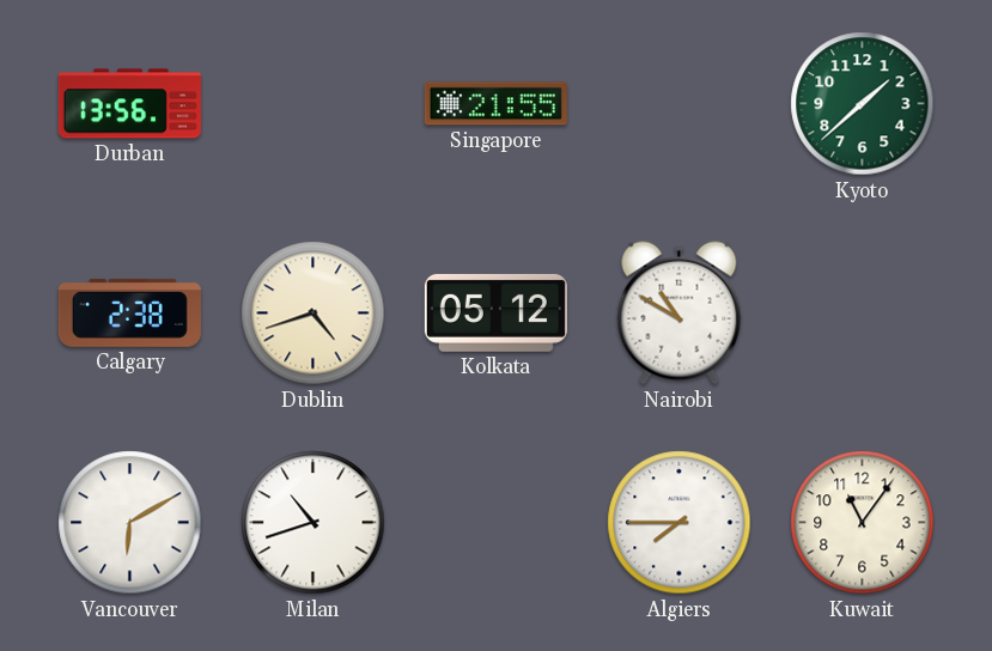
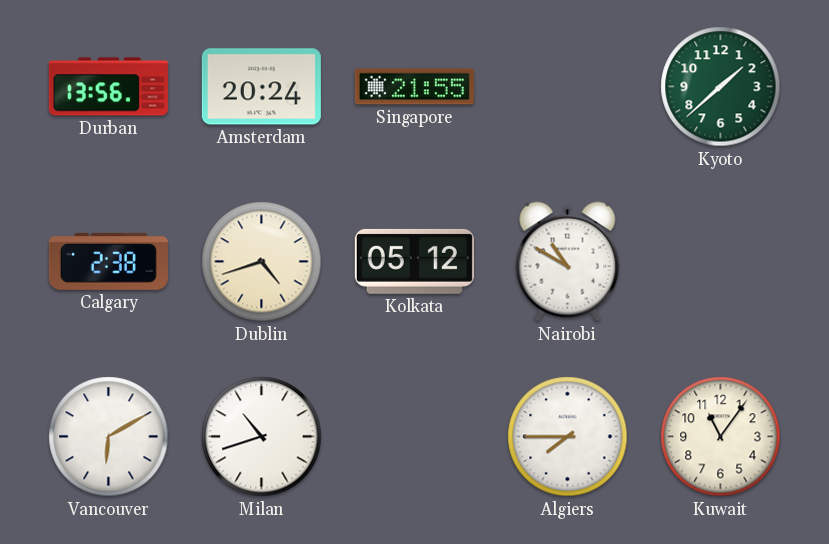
Amsterdam: none -> 20:24 (261, 87)
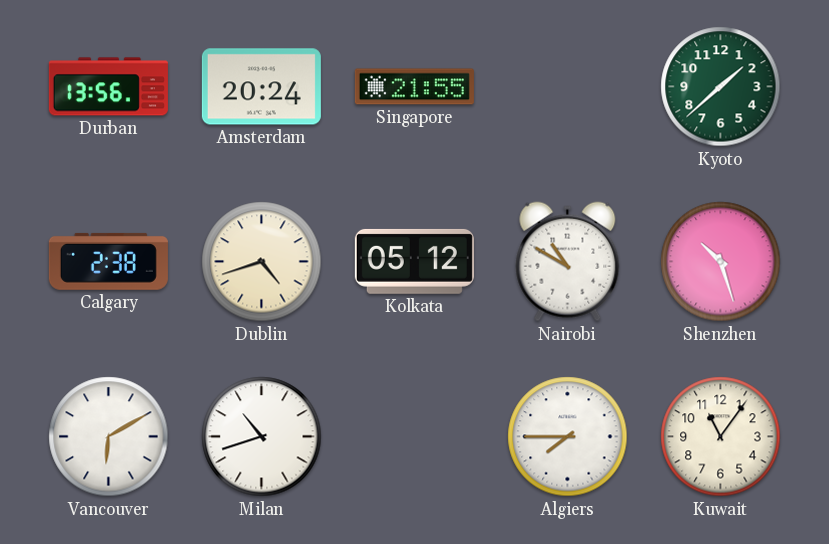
Shenzhen: none -> 10:27 (721, 262)
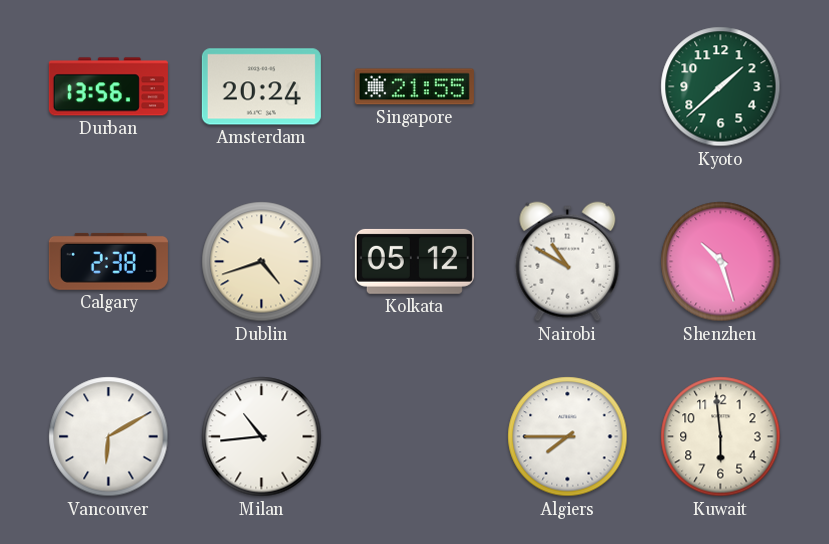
Milan: 10:42 -> 10:44 (262, 437)
Kuwait: 11:06 -> 5:59 (721, 437)
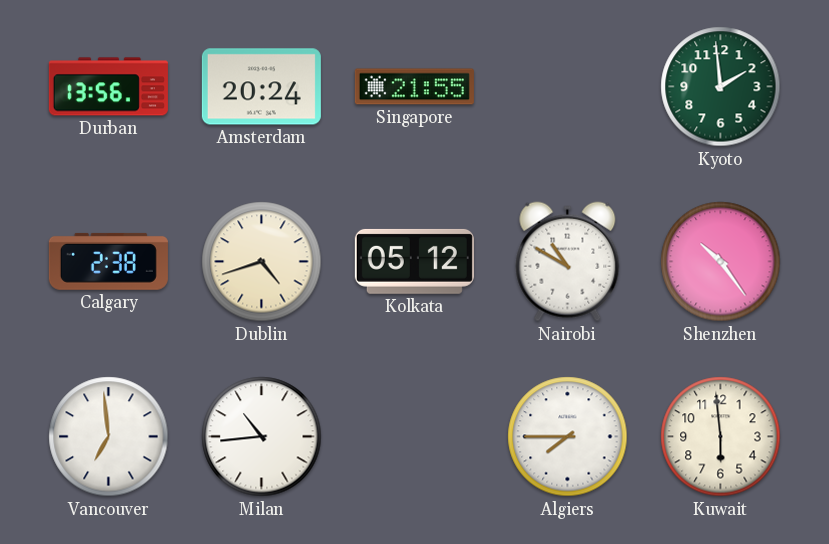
Kyoto: 1:38 -> 1:59 (721, 87)
Shenzhen: 10:27 -> 10:24 (721, 262)
Vancouver: 6:10 -> 6:59 (109, 437)
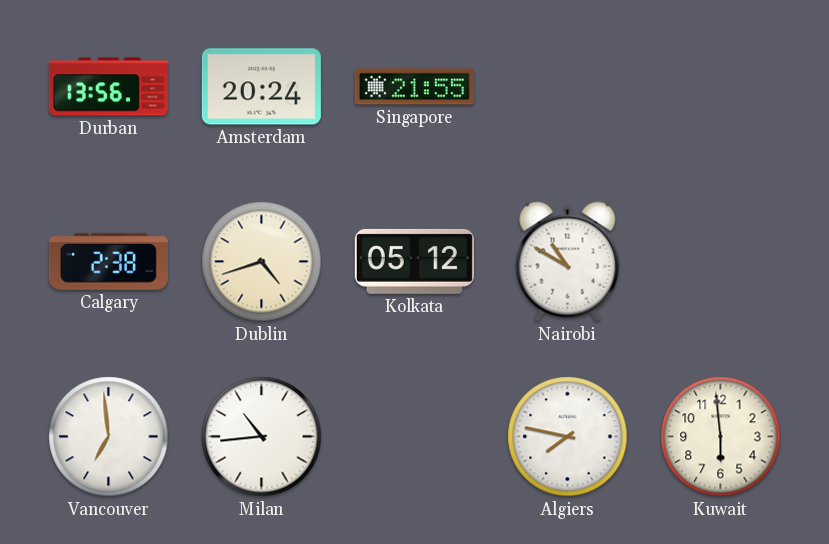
Kyoto: 1:59 -> none (721, 87)
Shenzhen: 10:24 -> none (721, 262)
Algiers: 7:45 -> 7:47 (568, 437)
